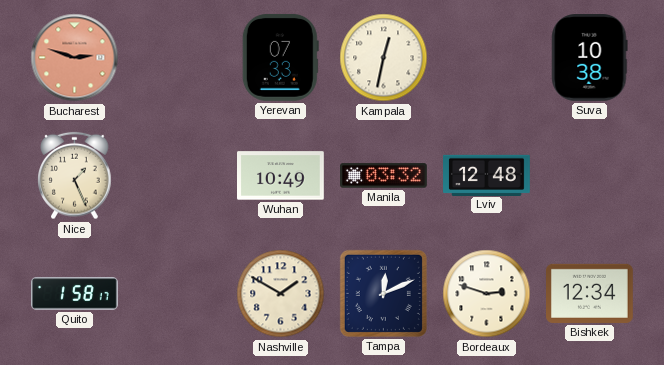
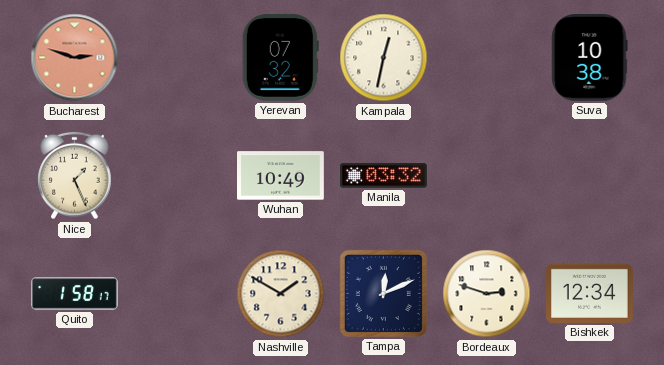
Yerevan: 07:33 -> 07:32 (280, 57)
Lviv: 12:48 -> none (487, 175)
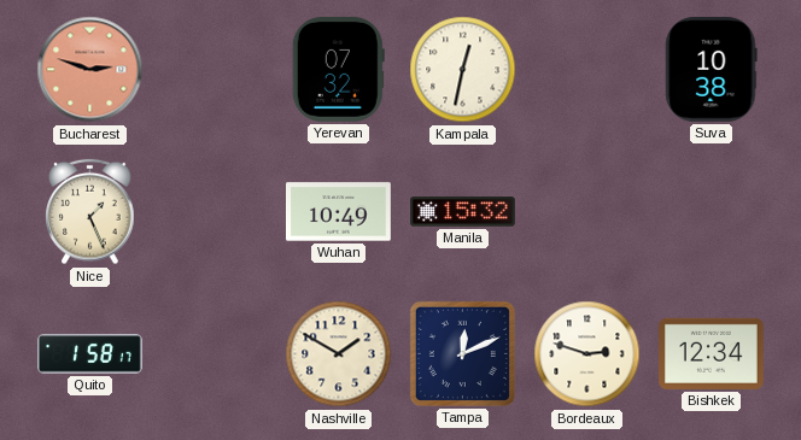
Manila: 03:32 -> 15:32 (463, 212)
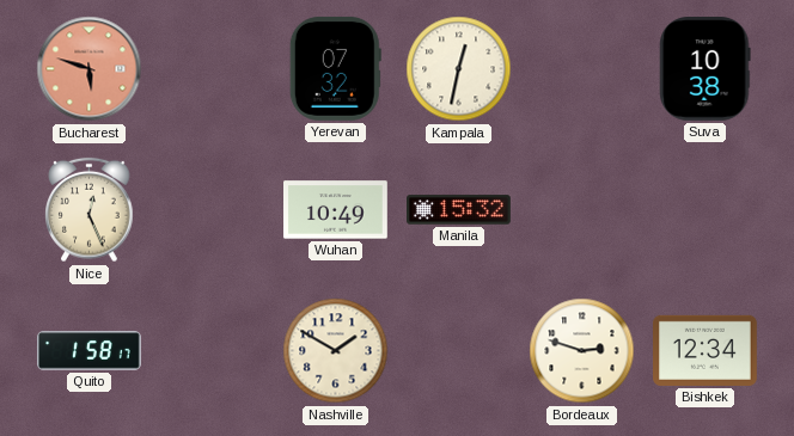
Bucharest: 2:48 -> 5:48 (90, 69)
Nice: 1:26 -> 12:26 (90, 210)
Tampa: 12:11 -> none (462, 353)
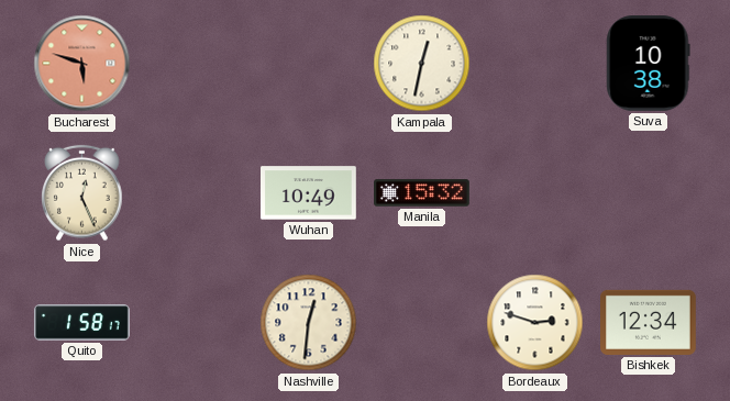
Yerevan: 07:32 -> none (335, 68)
Nashville: 1:50 -> 12:31 (309, 323)
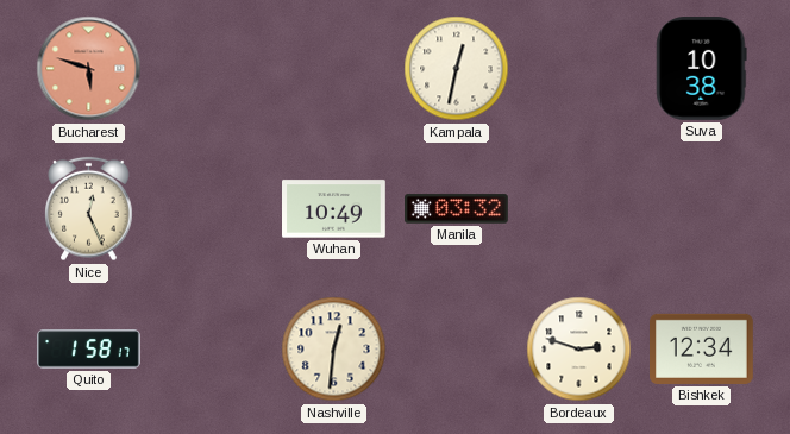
Manila: 15:32 -> 03:32 (457, 209)
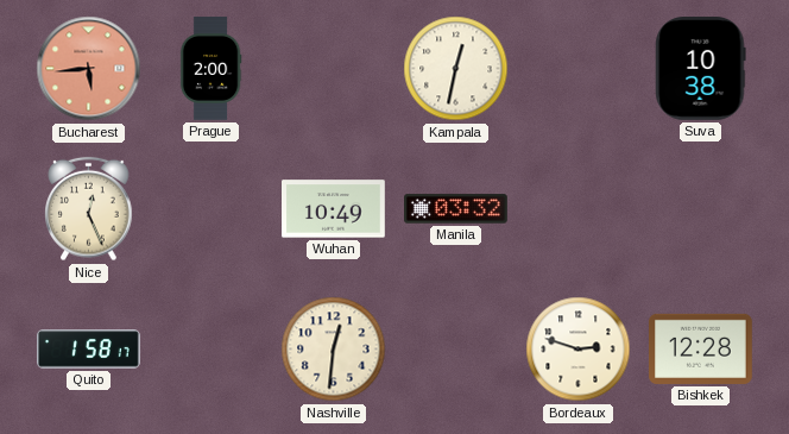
Bucharest: 5:48 -> 5:44 (89, 69)
Prague: none -> 2:00 (210, 69)
Bishkek: 12:34 -> 12:28 (701, 348)
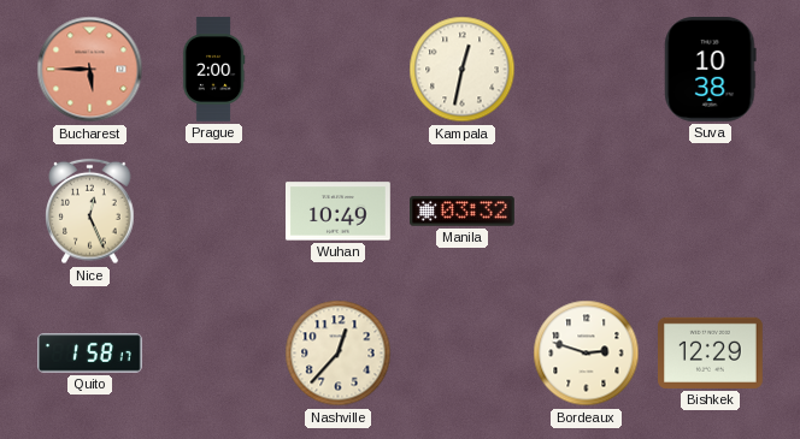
Bucharest: 5:44 -> 5:45 (90, 70)
Nashville: 12:31 -> 12:37 (339, 354)
Bishkek: 12:28 -> 12:29 (711, 352)
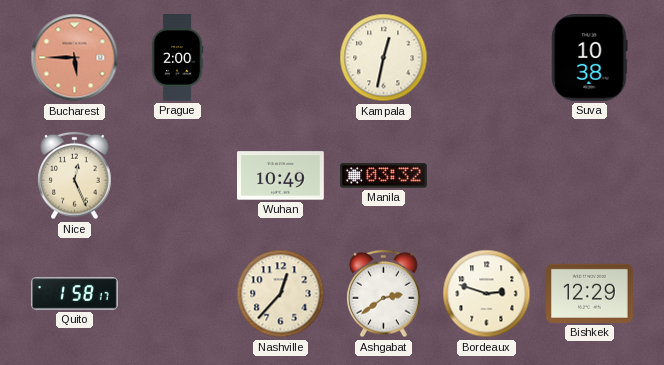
Ashgabat: none -> 2:39 (384, 294)
